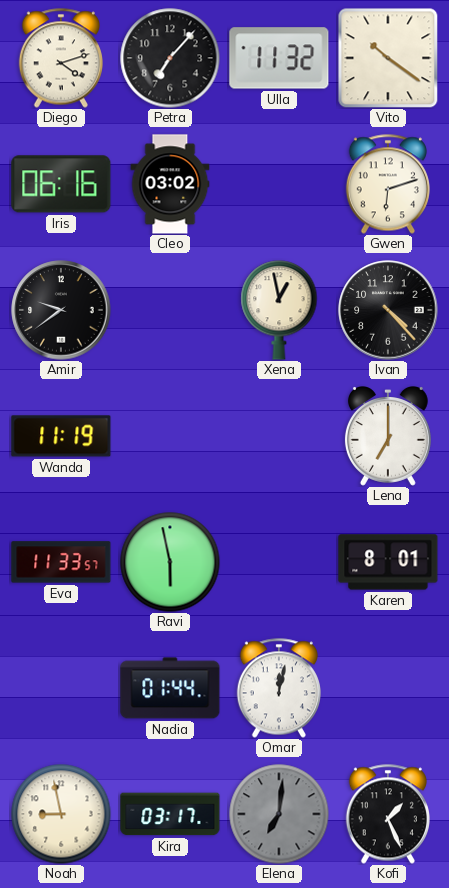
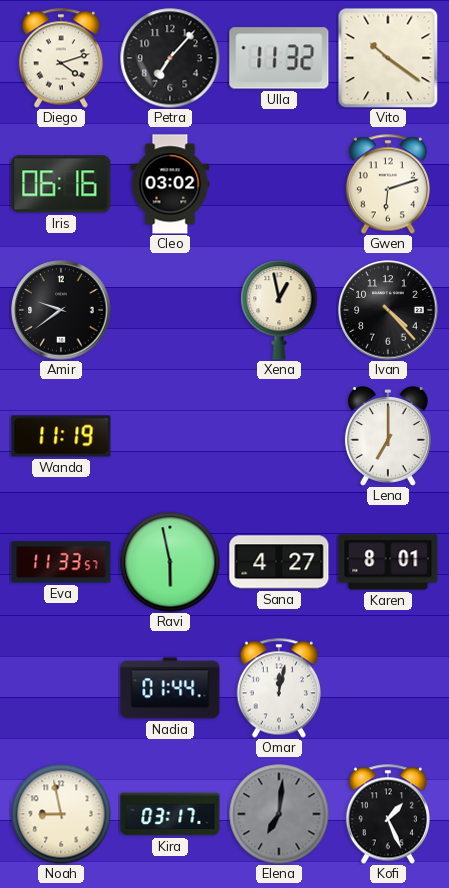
Sana: none -> 4:27 (279, 562)
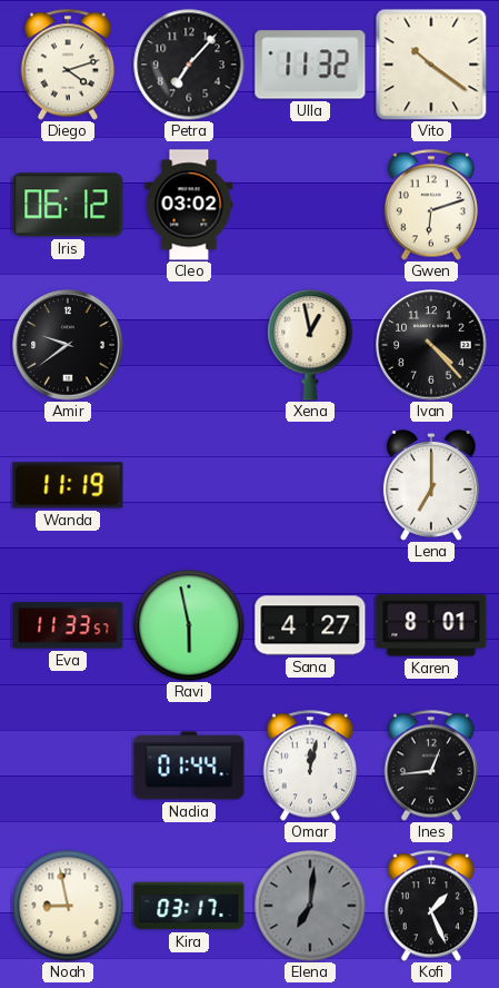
Iris: 06:16 -> 06:12 (68, 205)
Ines: none -> 12:44 (431, 765)
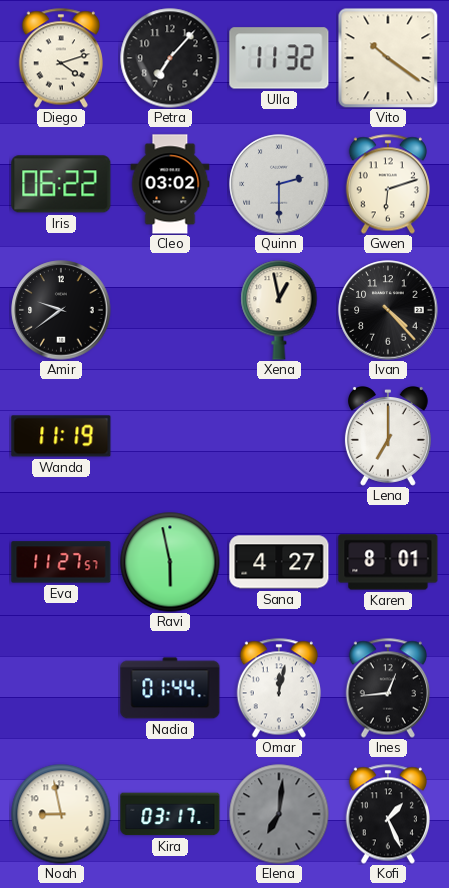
Iris: 06:12 -> 06:22 (61, 184)
Quinn: none -> 2:30 (279, 184)
Eva: 11:33 -> 11:27 (61, 562)
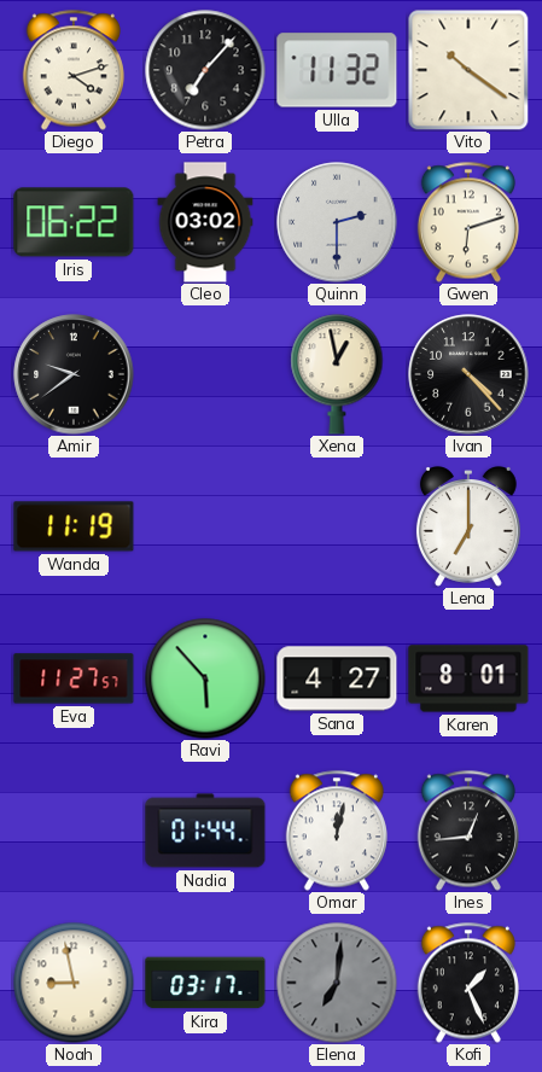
Ravi: 5:58 -> 5:53 (205, 678)
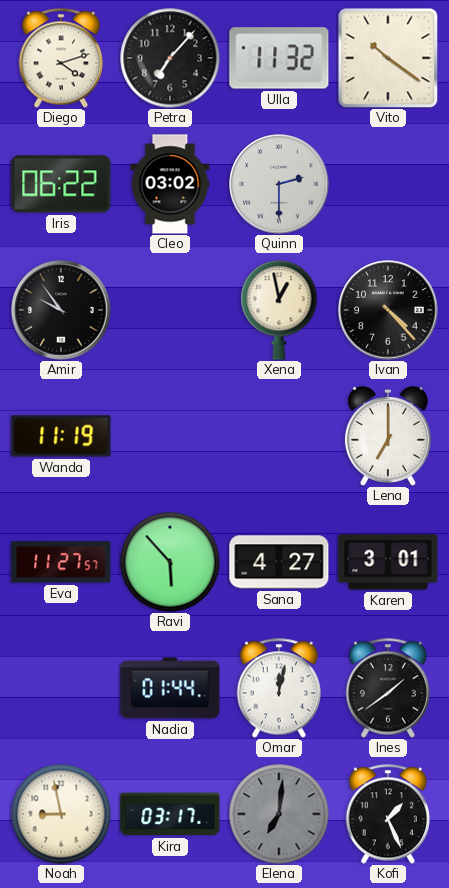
Gwen: 6:12 -> none (468, 222)
Amir: 9:39 -> 9:54 (61, 310)
Karen: 8:01 -> 3:01 (388, 562)
Ines: 12:44 -> 1:39 (388, 688)
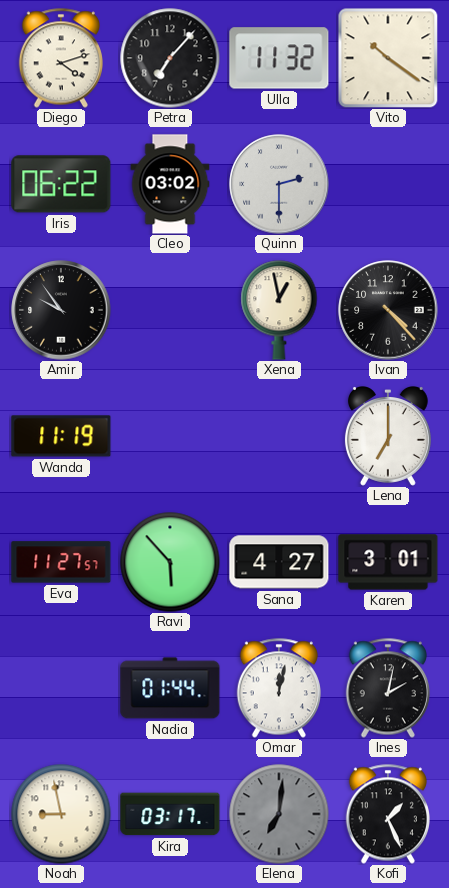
Ines: 1:39 -> 2:02 (388, 688)
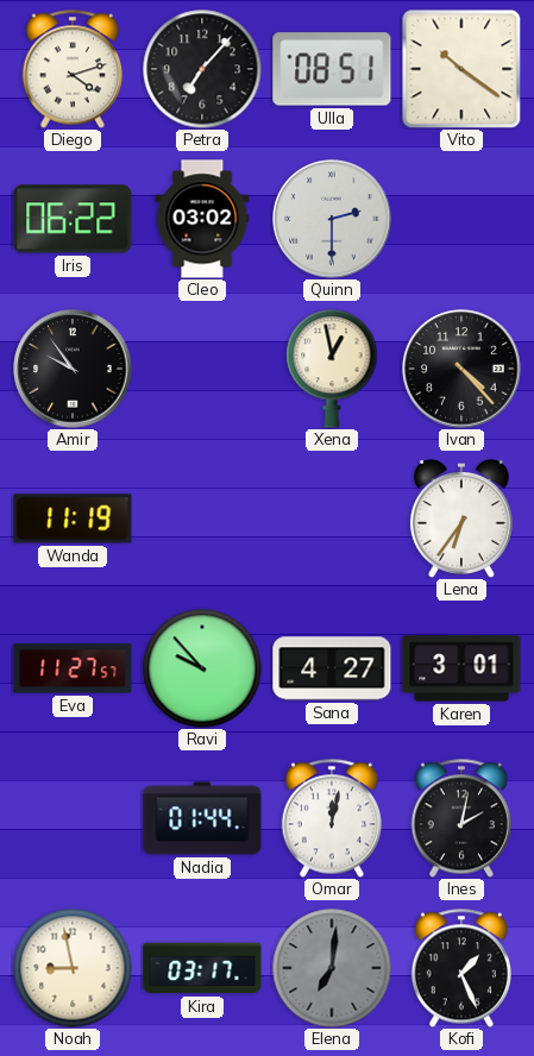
Ulla: 11:32 -> 08:51 (332, 69)
Lena: 7:00 -> 6:36 (461, 520)
Ravi: 5:53 -> 9:53 (202, 668)
